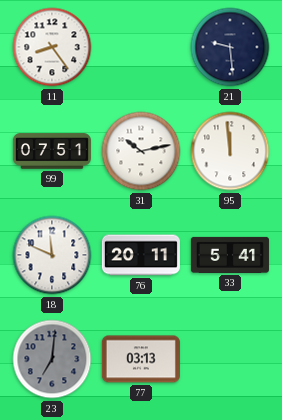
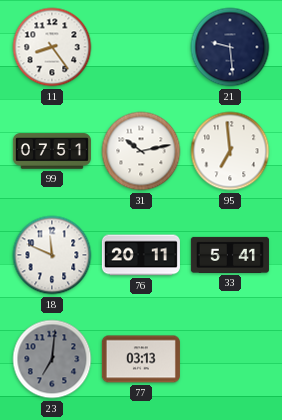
95: 11:59 -> 6:59 (230, 151)
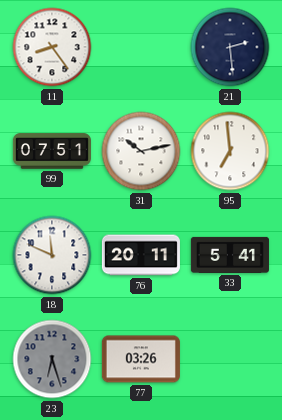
21: 9:29 -> 2:29 (230, 47)
23: 7:01 -> 6:27 (52, 359)
77: 03:13 -> 03:26 (141, 359)
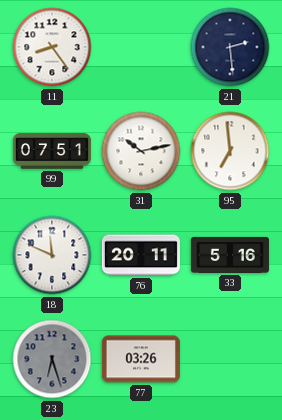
33: 5:41 -> 5:16 (230, 255)
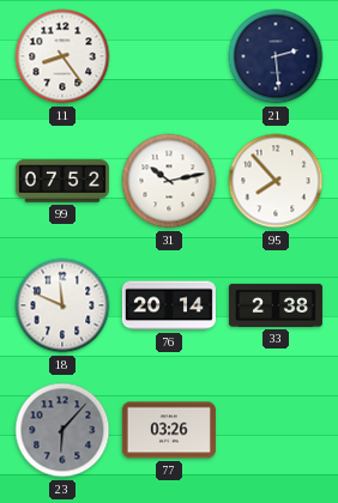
99: 07:51 -> 07:52 (62, 181)
95: 6:59 -> 7:53 (276, 181)
76: 20:11 -> 20:14 (169, 305)
33: 5:16 -> 2:38 (276, 305)
23: 6:27 -> 6:07 (62, 430)
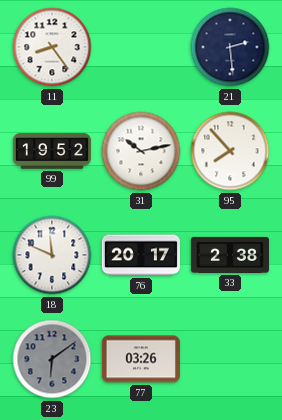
99: 07:52 -> 19:52 (52, 151)
76: 20:14 -> 20:17 (141, 255)
23: 6:07 -> 6:09 (52, 359)
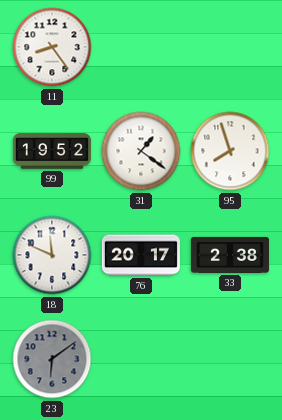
21: 2:29 -> none (230, 47)
31: 10:13 -> 1:21 (141, 151)
95: 7:53 -> 7:57 (230, 151)
77: 03:26 -> none (141, 359)
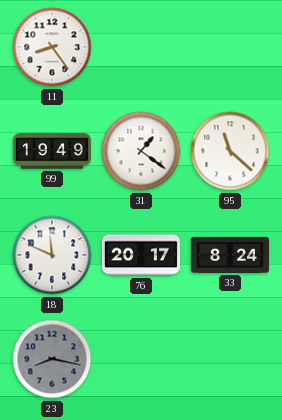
99: 19:52 -> 19:49 (52, 151)
95: 7:57 -> 11:22 (230, 151)
33: 2:38 -> 8:24 (230, 255)
23: 6:09 -> 8:17 (52, 359)
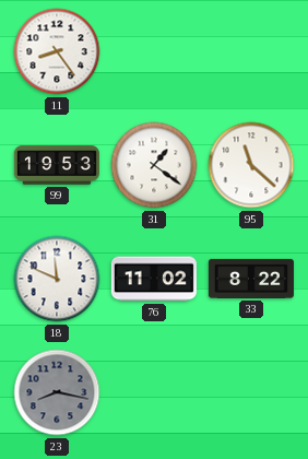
99: 19:49 -> 19:53 (57, 165)
76: 20:17 -> 11:02 (154, 279)
33: 8:24 -> 8:22 (251, 279)
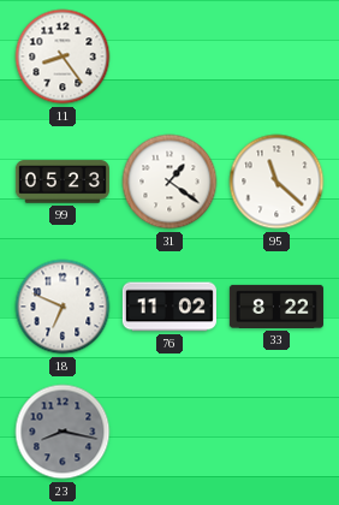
99: 19:53 -> 05:23 (63, 182)
18: 11:49 -> 6:49 (63, 307)
